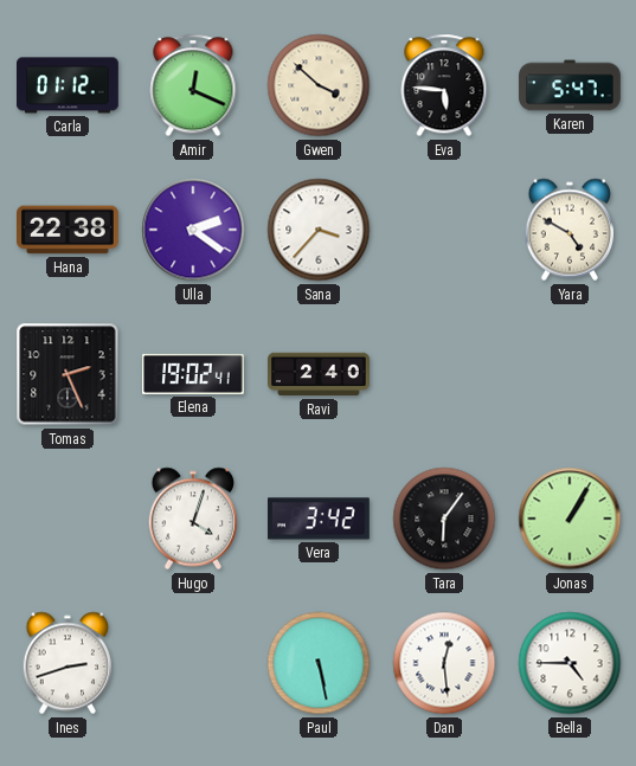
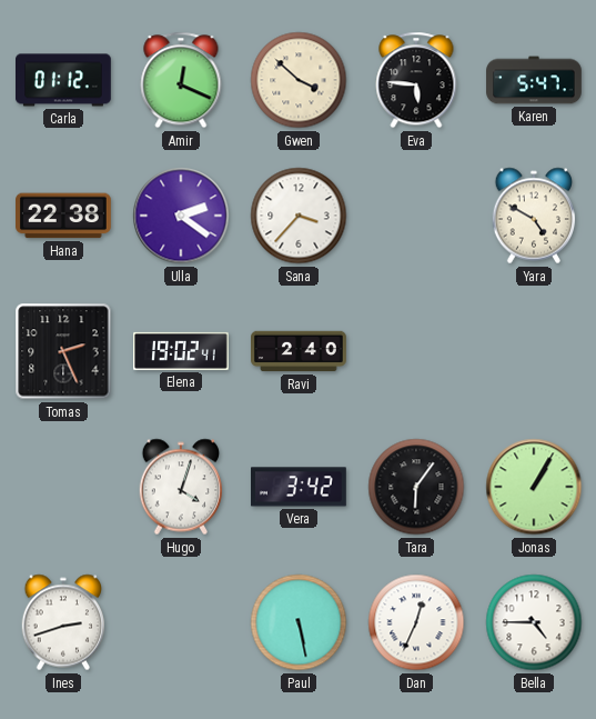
Dan: 12:29 -> 12:34 (416, 622)
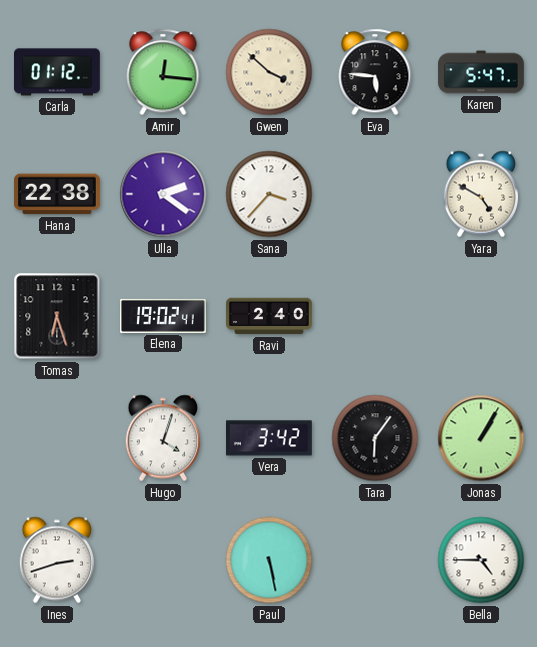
Amir: 12:19 -> 12:16 (163, 72)
Tomas: 2:26 -> 6:27 (57, 316)
Dan: 12:34 -> none (416, 622)
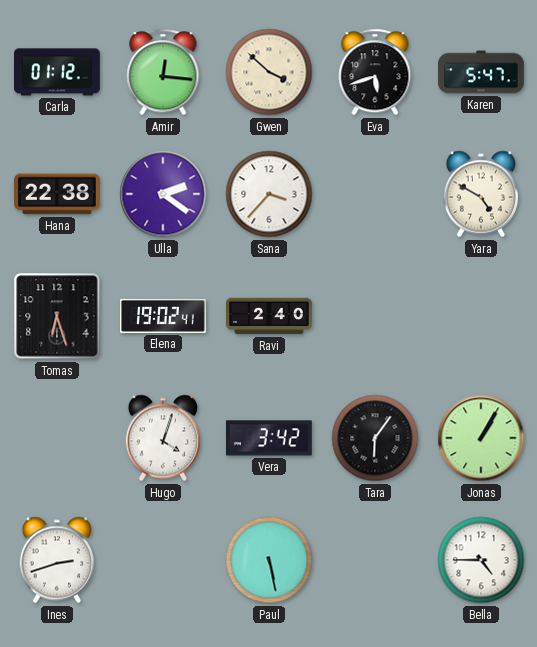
Eva: 5:46 -> 5:42 (375, 72)
